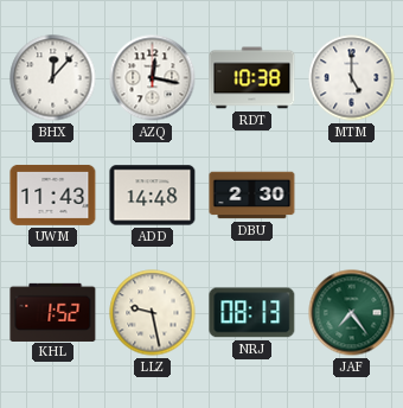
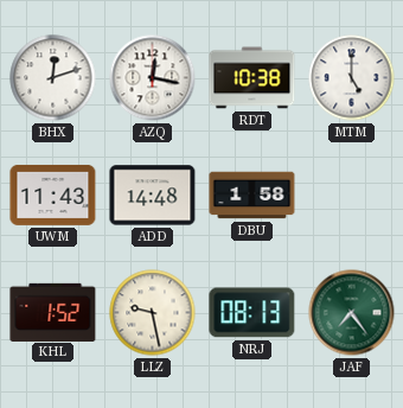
BHX: 12:07 -> 12:12 (53, 78)
DBU: 2:30 -> 1:58 (252, 196)
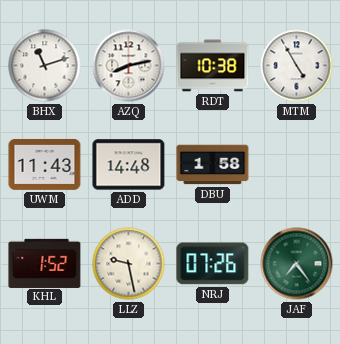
BHX: 12:12 -> 11:12 (45, 66)
AZQ: 12:17 -> 8:13 (129, 66)
MTM: 5:00 -> 4:55 (297, 66)
NRJ: 08:13 -> 07:26 (213, 264)
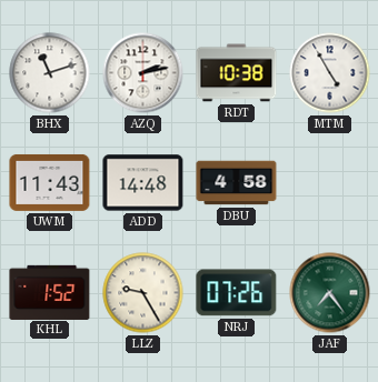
AZQ: 8:13 -> 2:13 (143, 73)
DBU: 1:58 -> 4:58 (237, 183)
LLZ: 9:28 -> 9:25 (143, 293)
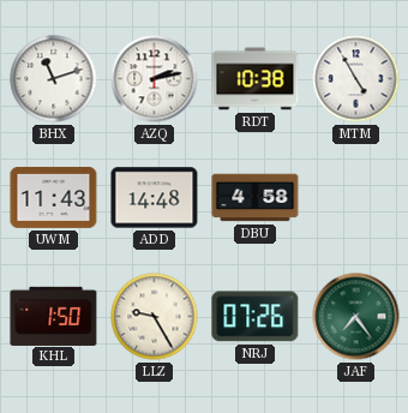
KHL: 1:52 -> 1:50 (54, 316)
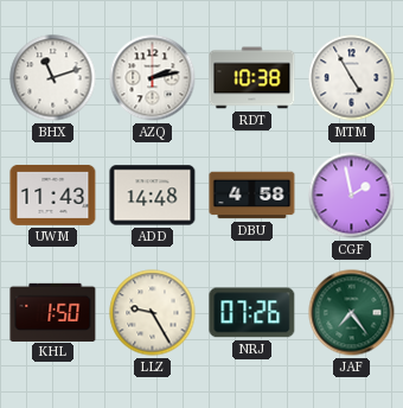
CGF: none -> 1:58 (352, 196)
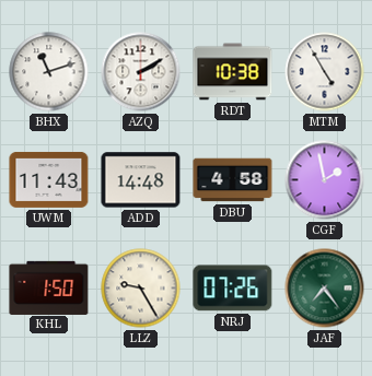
AZQ: 2:13 -> 2:10 (141, 72)
